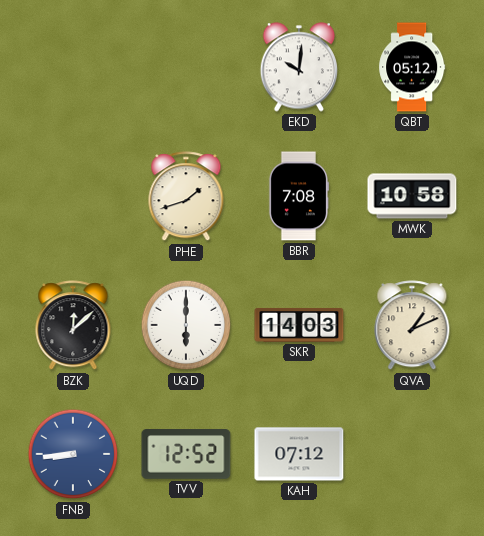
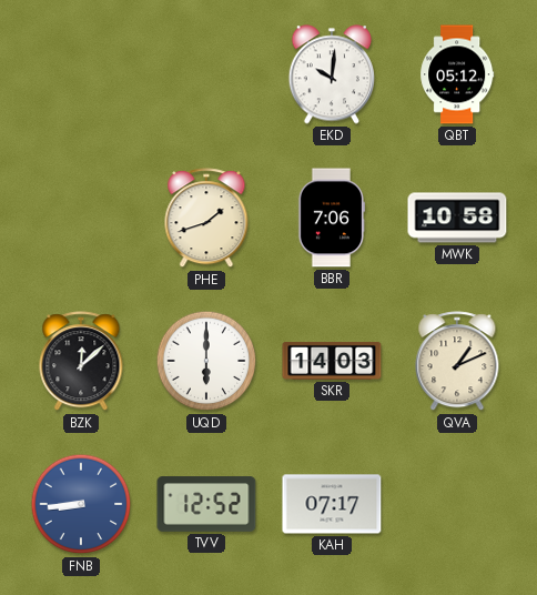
BBR: 7:08 -> 7:06 (331, 218)
KAH: 07:12 -> 07:17 (332, 504)
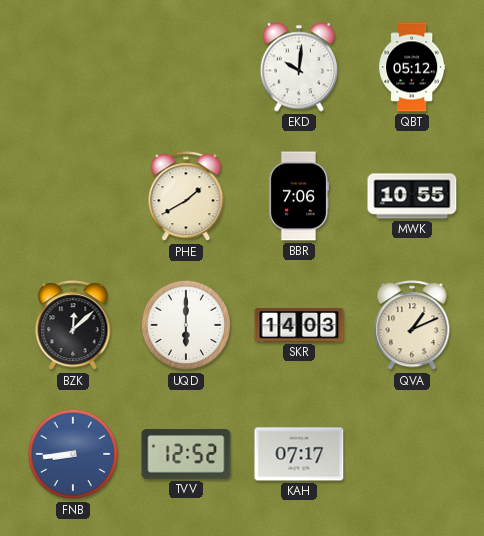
PHE: 1:42 -> 1:40 (186, 197)
MWK: 10:58 -> 10:55 (412, 196)
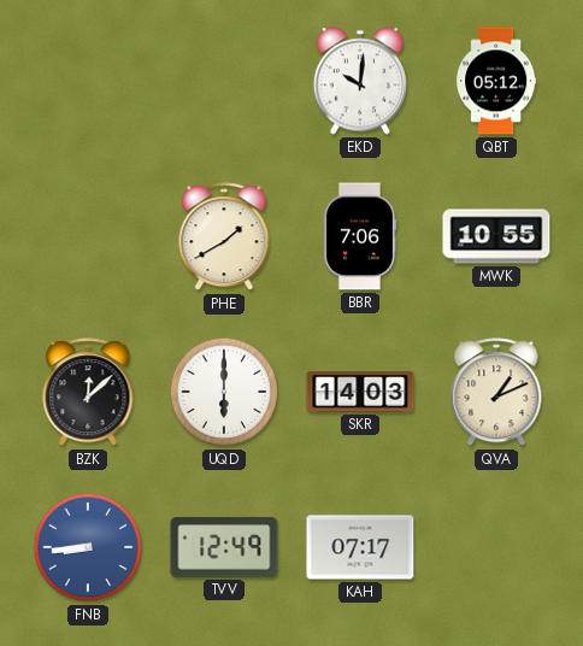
TVV: 12:52 -> 12:49 (224, 547)
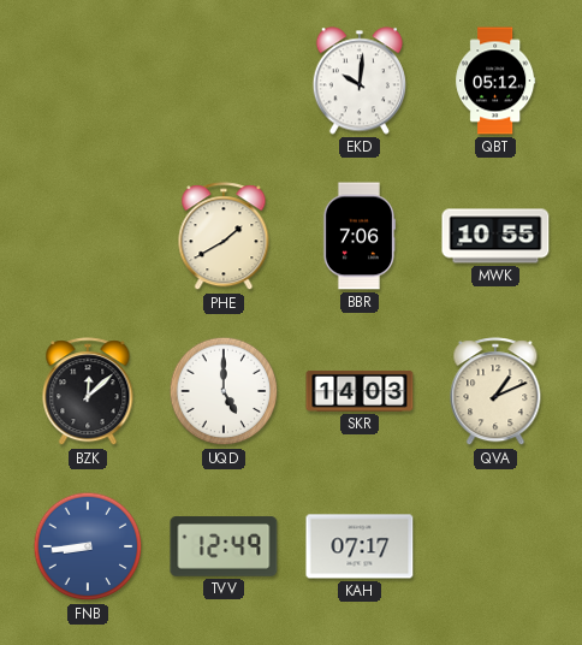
UQD: 6:00 -> 5:00 (224, 391)
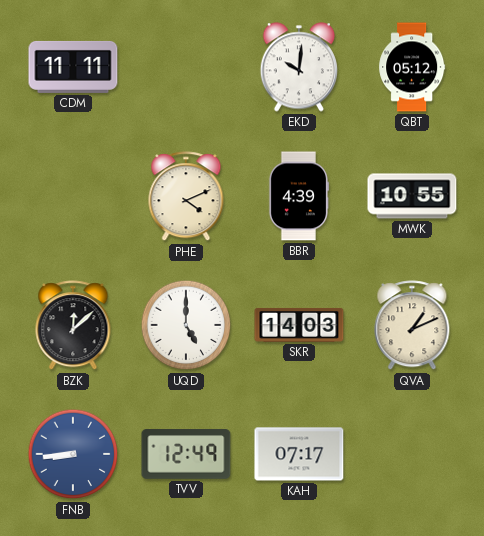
CDM: none -> 11:11 (73, 67)
PHE: 1:40 -> 4:11 (186, 197)
BBR: 7:06 -> 4:39 (298, 196)
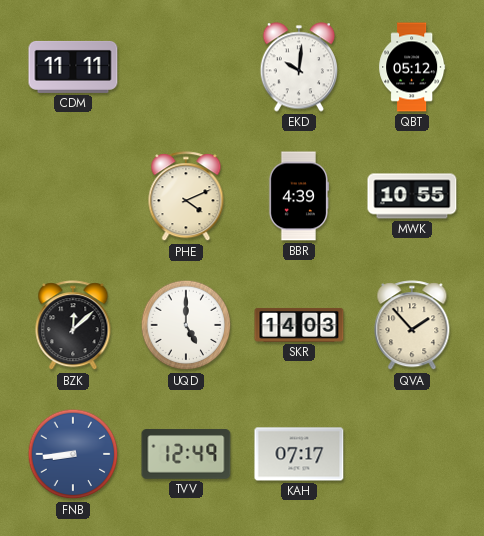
QVA: 1:11 -> 1:53 (412, 326)
